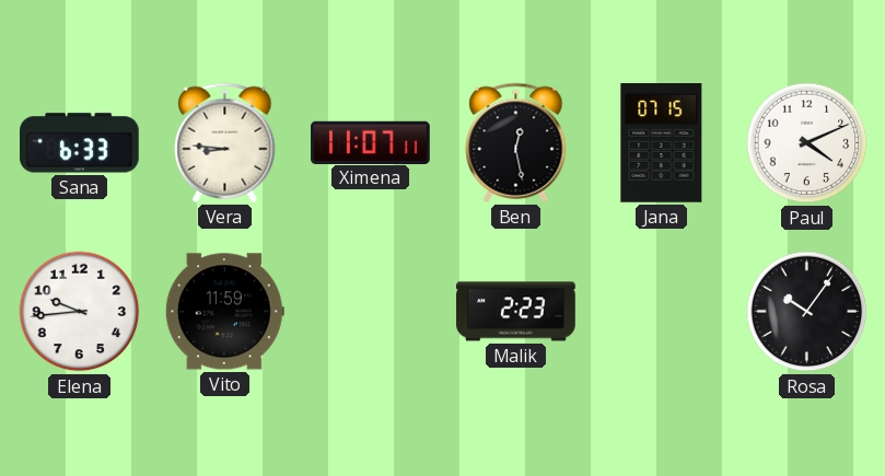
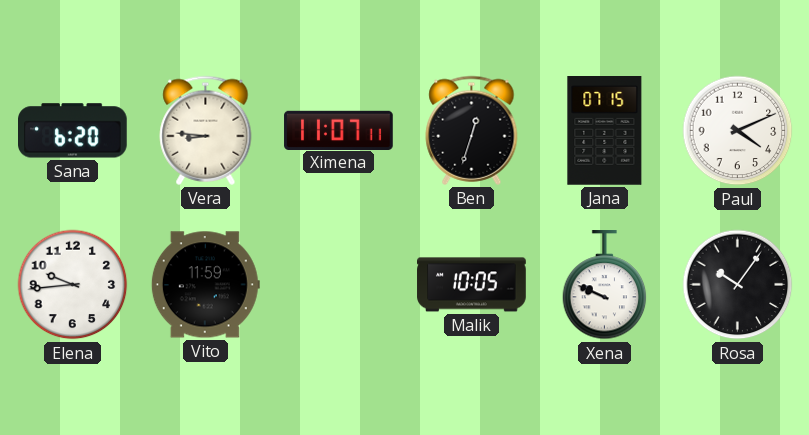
Sana: 6:33 -> 6:20 (73, 131)
Ben: 12:28 -> 12:33 (472, 130)
Malik: 2:23 -> 10:05 (472, 285)
Xena: none -> 9:49 (605, 285)
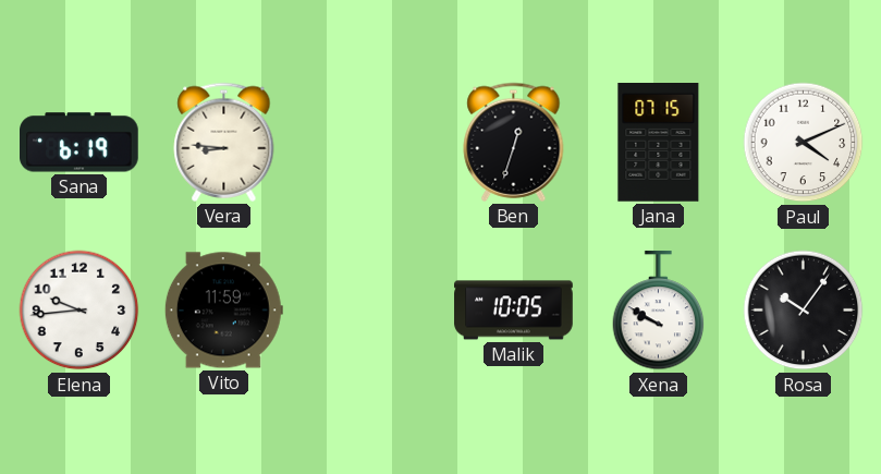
Sana: 6:20 -> 6:19 (79, 143)
Ximena: 11:07 -> none (339, 130)
Xena: 9:49 -> 9:50 (659, 311)
